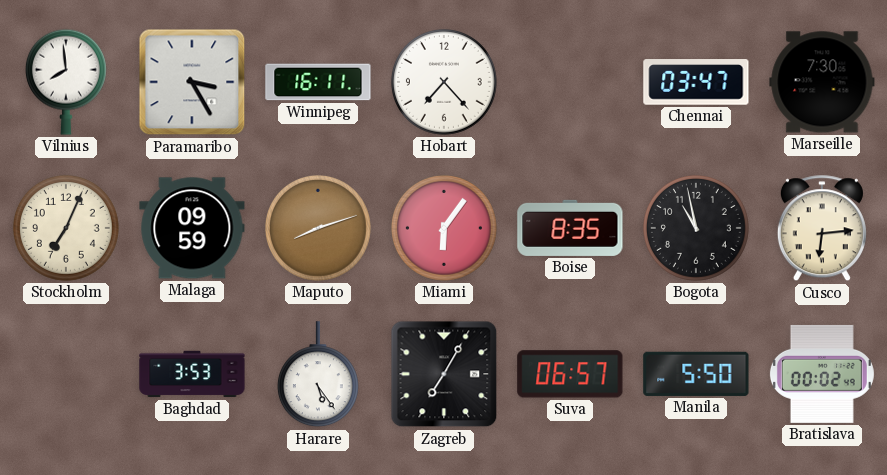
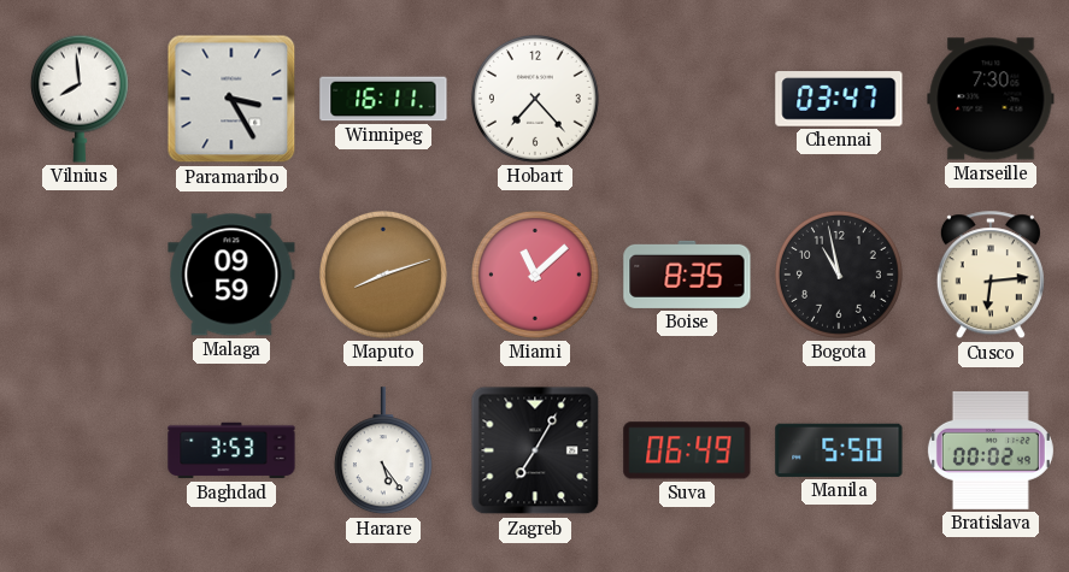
Stockholm: 7:04 -> none (66, 228)
Miami: 6:06 -> 11:08 (535, 275)
Suva: 06:57 -> 06:49 (687, 450)
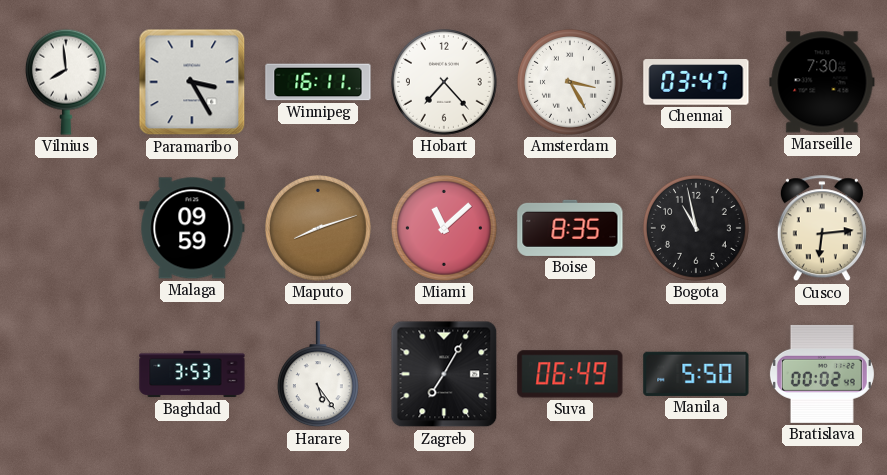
Amsterdam: none -> 3:25 (570, 82)
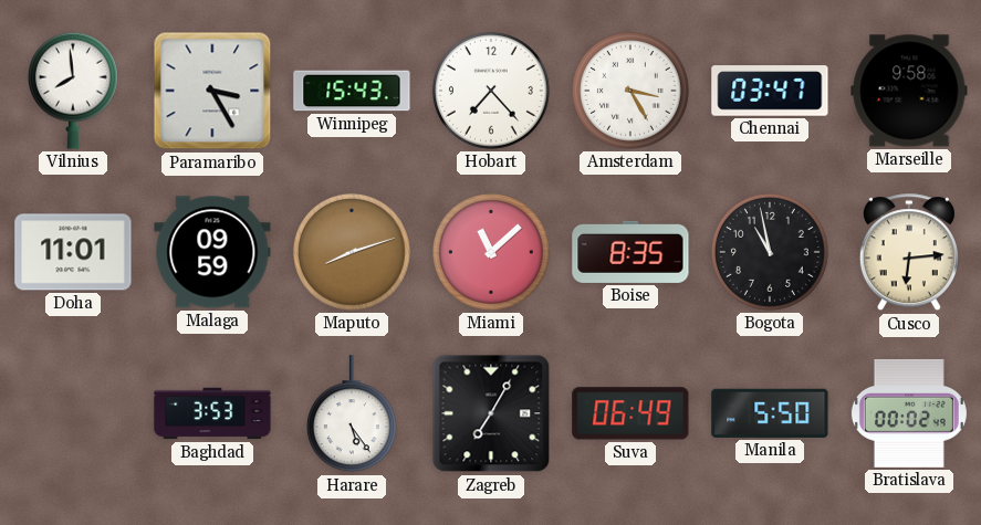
Winnipeg: 16:11 -> 15:43 (352, 91)
Marseille: 7:30 -> 9:58 (909, 91)
Doha: none -> 11:01 (73, 252)
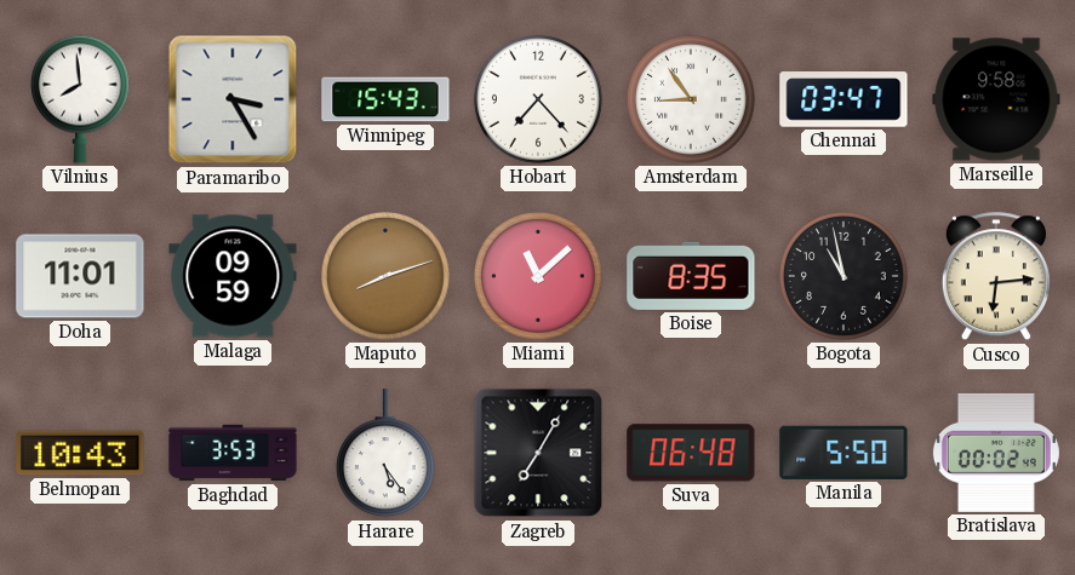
Amsterdam: 3:25 -> 8:54 (691, 99)
Belmopan: none -> 10:43 (80, 453)
Suva: 06:49 -> 06:48 (691, 453)
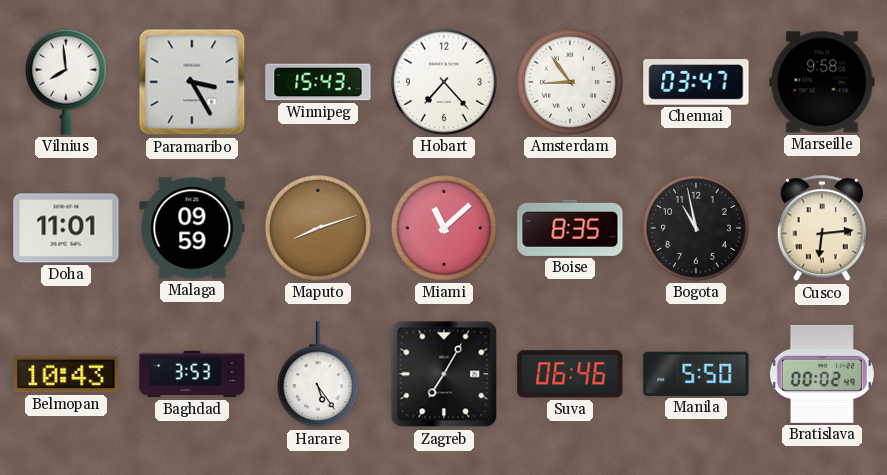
Suva: 06:48 -> 06:46 (570, 374)
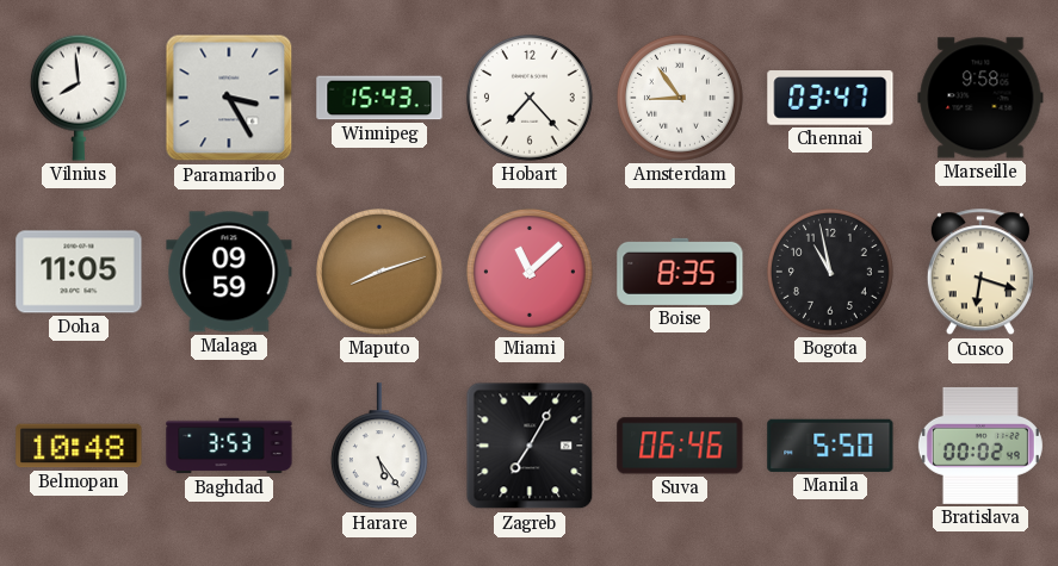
Doha: 11:01 -> 11:05 (79, 272)
Cusco: 6:14 -> 6:18 (980, 273)
Belmopan: 10:43 -> 10:48 (79, 446)
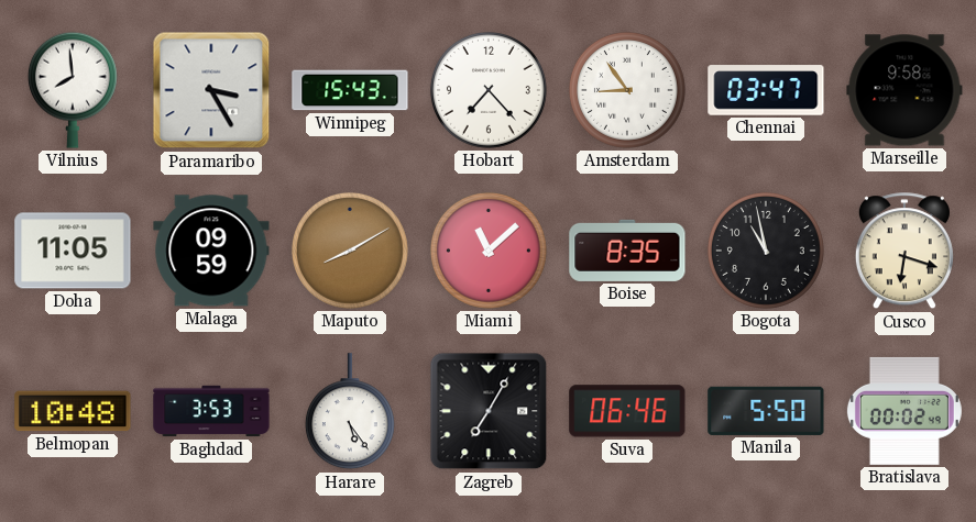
Maputo: 8:12 -> 8:10 (350, 251)
